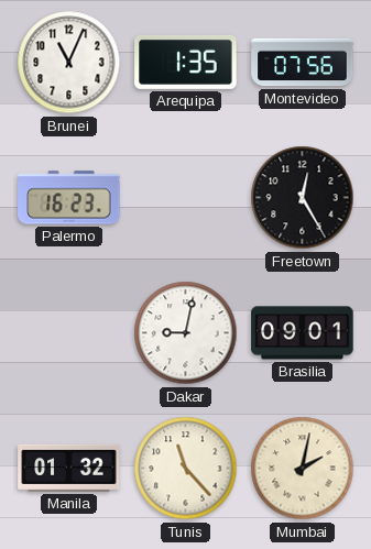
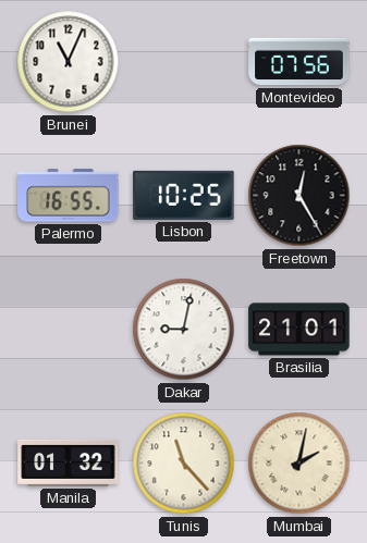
Arequipa: 1:35 -> none (186, 62)
Palermo: 16:23 -> 16:55 (69, 196)
Lisbon: none -> 10:25 (184, 195)
Brasilia: 09:01 -> 21:01 (299, 330)
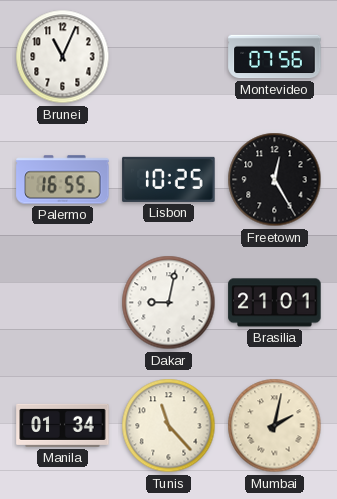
Manila: 01:32 -> 01:34 (63, 425)
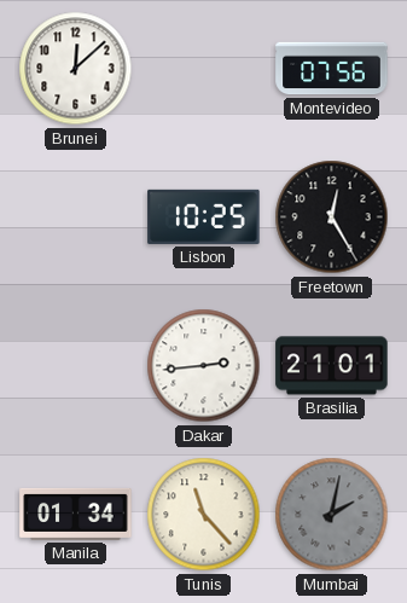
Brunei: 11:04 -> 12:08 (76, 69)
Palermo: 16:55 -> none (63, 180)
Dakar: 9:02 -> 2:44 (204, 366)
Mumbai dial: cream -> grey (332, 515)
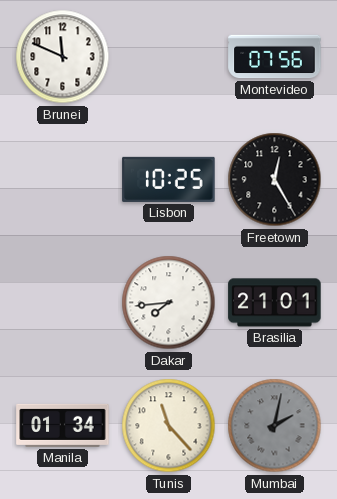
Brunei: 12:08 -> 11:49 (63, 57)
Dakar: 2:44 -> 7:44 (169, 303)
